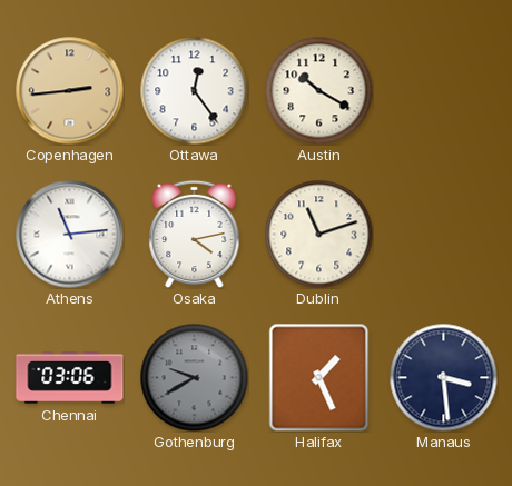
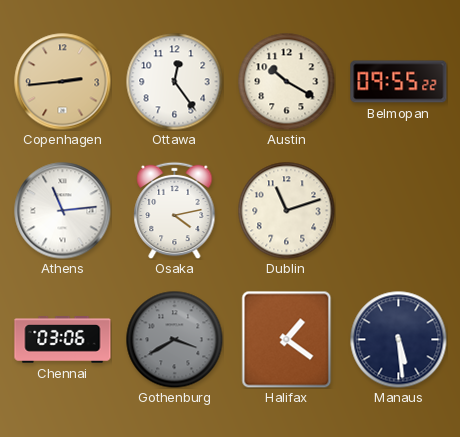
Belmopan: none -> 09:55 (399, 82)
Gothenburg: 9:40 -> 3:40 (174, 339)
Halifax: 1:26 -> 1:21 (287, 339)
Manaus: 3:29 -> 5:29 (398, 339)
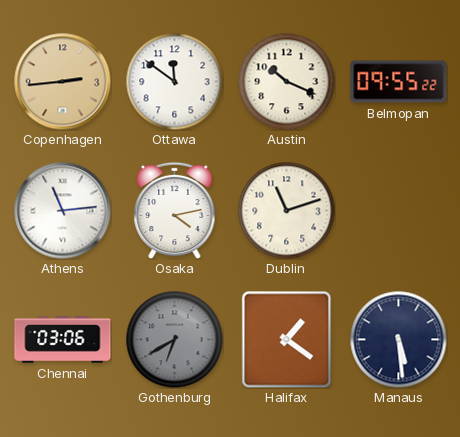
Ottawa: 12:24 -> 11:51 (174, 81)
Austin: 10:20 -> 10:19 (286, 81)
Gothenburg: 3:40 -> 6:40 (174, 339)
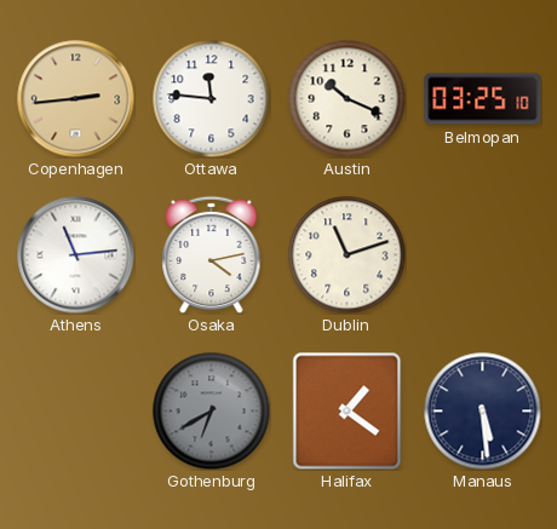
Ottawa: 11:51 -> 11:46 (211, 98)
Belmopan: 09:55 -> 03:25 (483, 99)
Chennai: 03:06 -> none (63, 340)
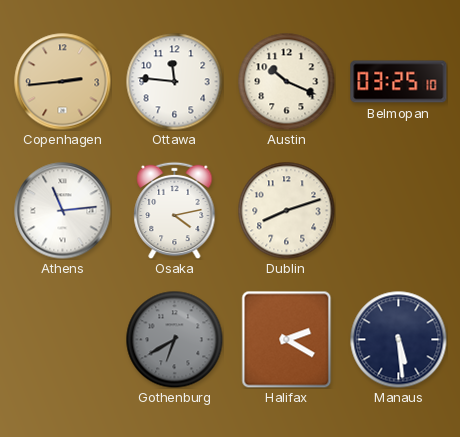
Dublin: 11:12 -> 8:12 (286, 210)
Halifax: 1:21 -> 2:20 (287, 339)
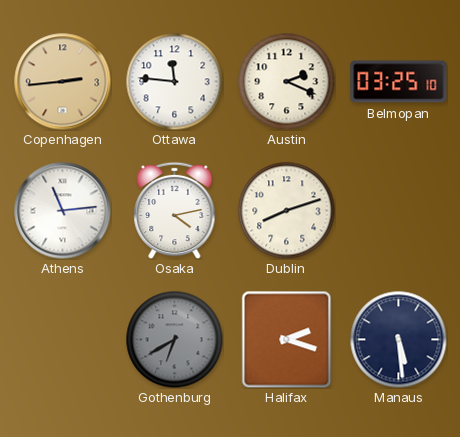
Austin: 10:19 -> 2:19 (286, 81)
Halifax: 2:20 -> 2:18 (287, 339)
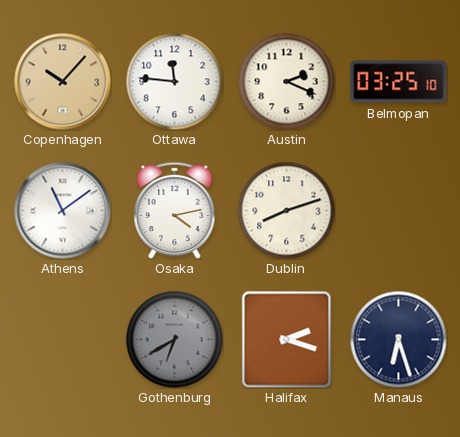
Copenhagen: 2:44 -> 10:07 (63, 82)
Athens: 11:14 -> 11:09 (63, 211)
Manaus: 5:29 -> 6:27 (398, 339)
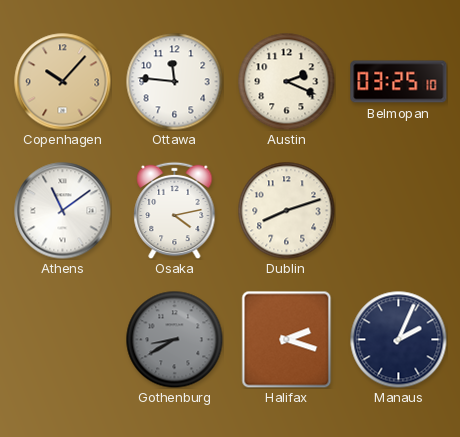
Gothenburg: 6:40 -> 8:40 (174, 339)
Manaus: 6:27 -> 2:04 (398, 339)
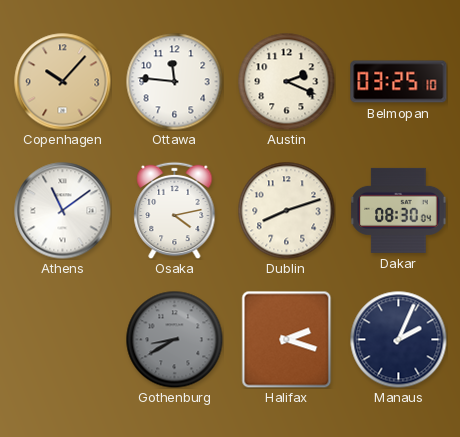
Dakar: none -> 08:30 (399, 210)
